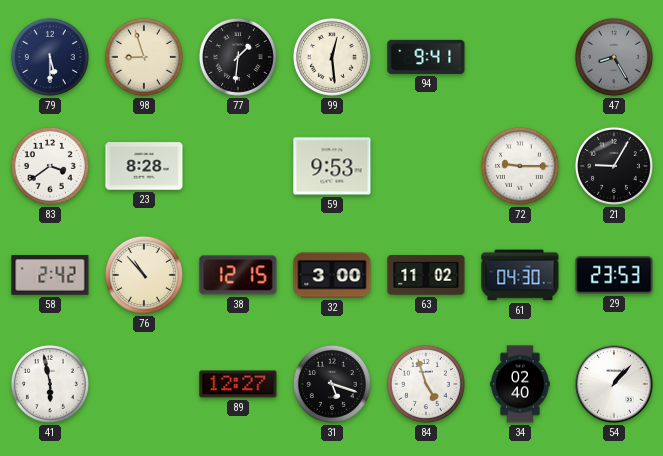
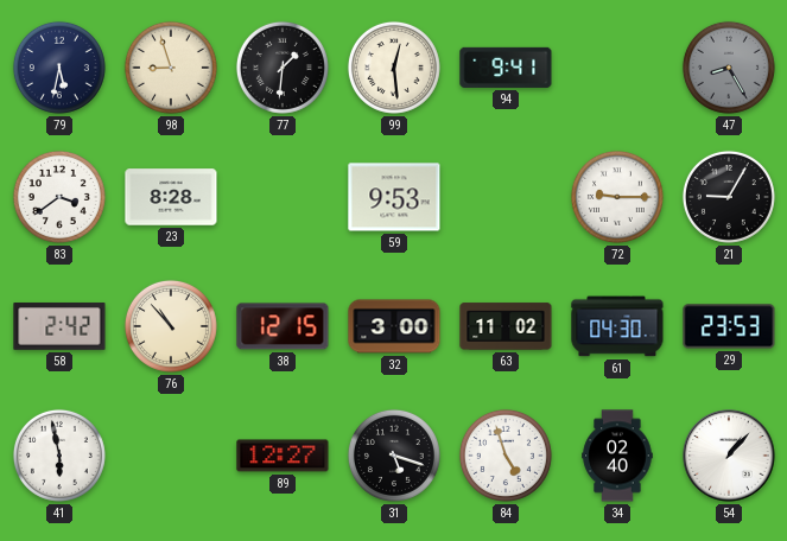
79: 5:30 -> 5:32 (59, 68)
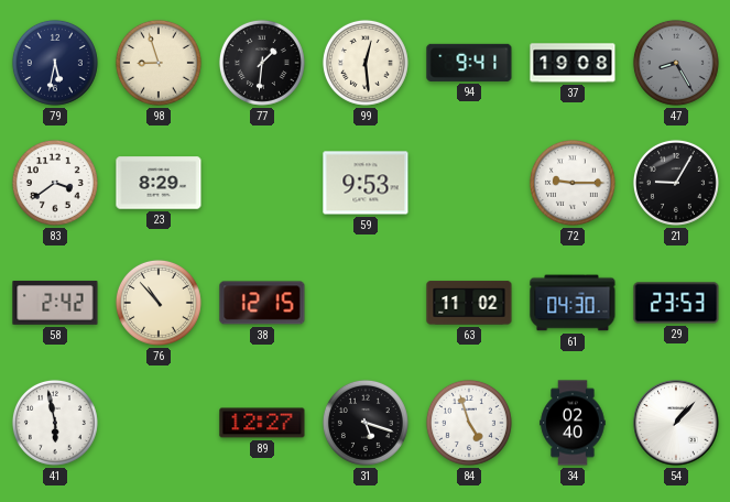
37: none -> 19:08 (573, 63)
23: 8:28 -> 8:29 (159, 183)
32: 3:00 -> none (394, 326)
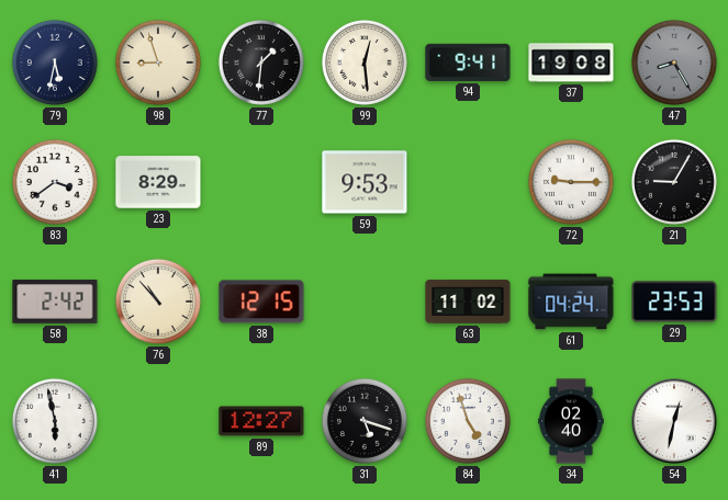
61: 04:30 -> 04:24 (571, 302)
54: 1:07 -> 12:32 (674, 421)
